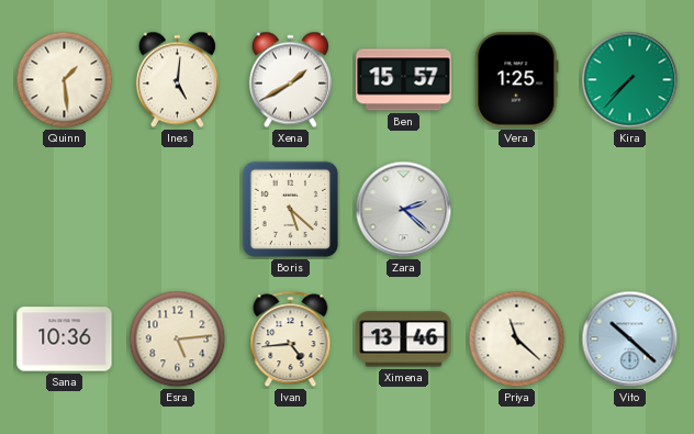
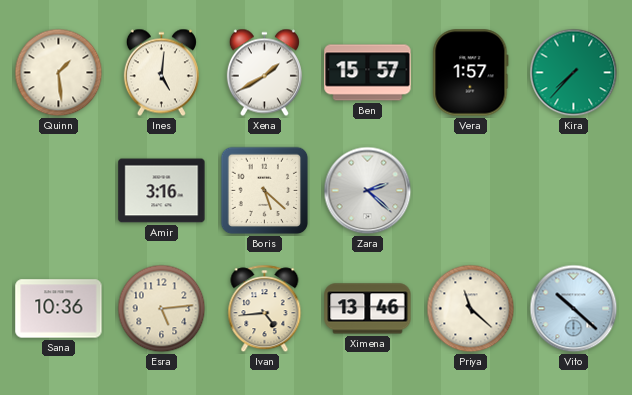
Vera: 1:25 -> 1:57 (471, 73)
Amir: none -> 3:16 (162, 191)
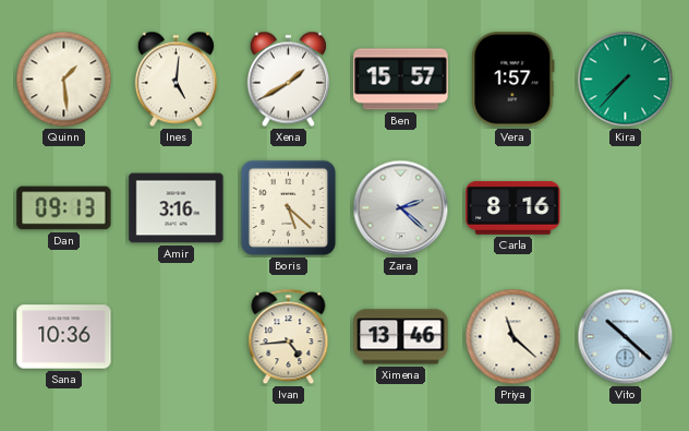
Dan: none -> 09:13 (64, 208)
Carla: none -> 8:16 (513, 207)
Esra: 5:14 -> none (162, 309)
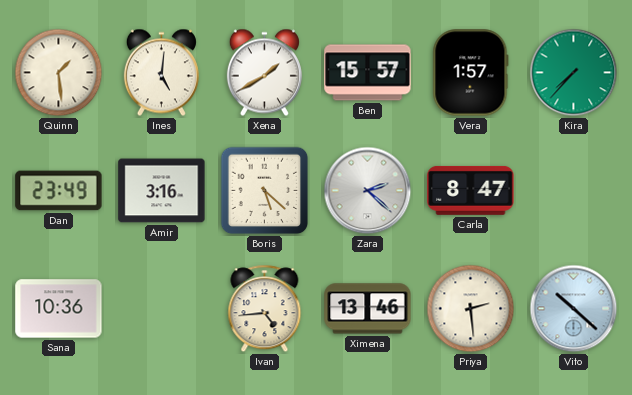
Dan: 09:13 -> 23:49 (59, 191)
Carla: 8:16 -> 8:47 (471, 190)
Priya: 11:22 -> 2:29 (471, 309)
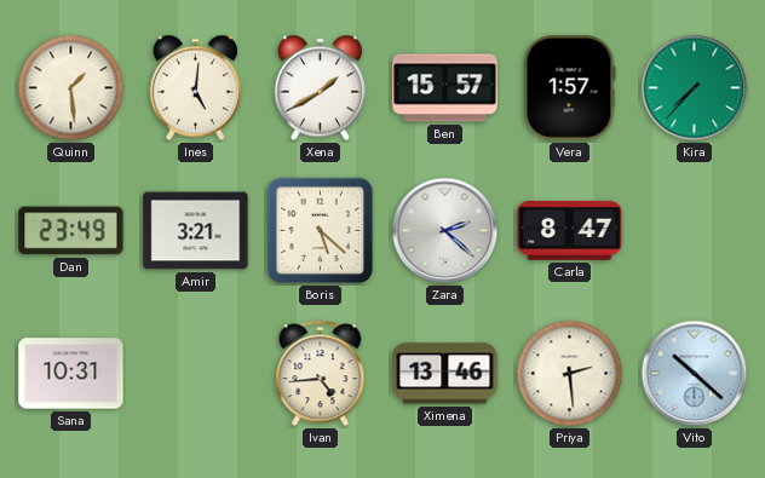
Amir: 3:16 -> 3:21 (196, 231)
Sana: 10:36 -> 10:31 (71, 374)
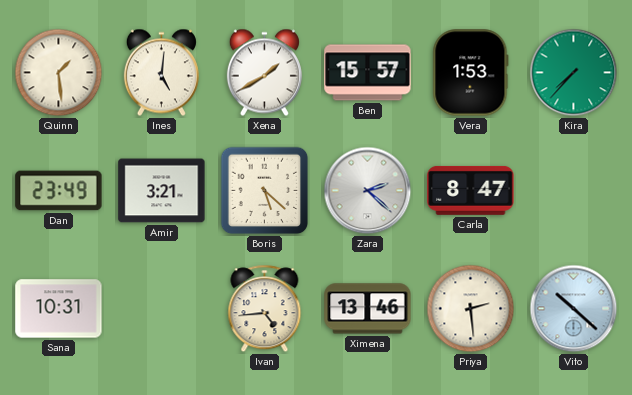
Vera: 1:57 -> 1:53 (471, 73)
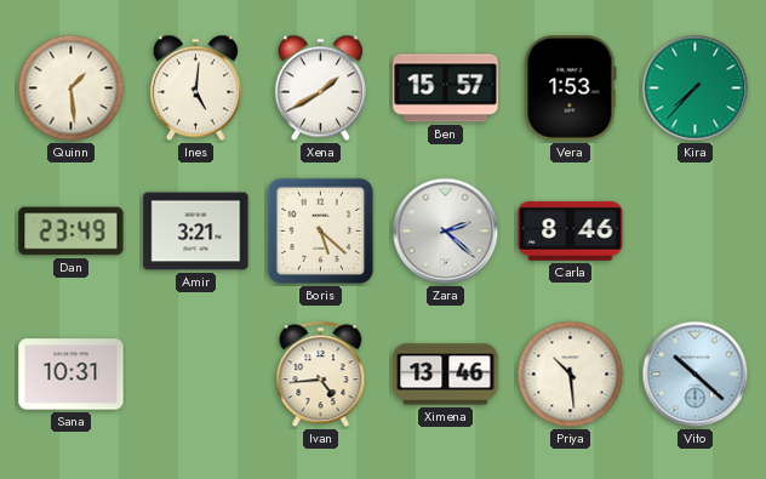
Carla: 8:47 -> 8:46 (571, 230)
Priya: 2:29 -> 10:29 (571, 375)
